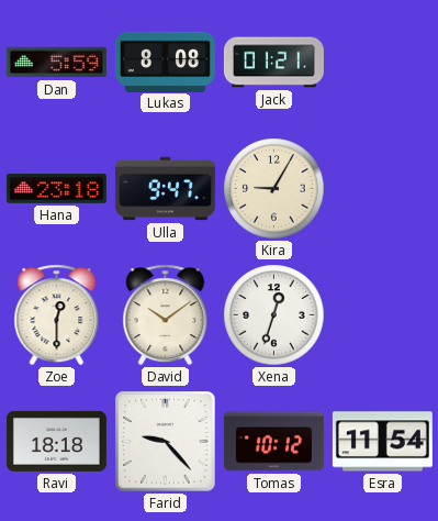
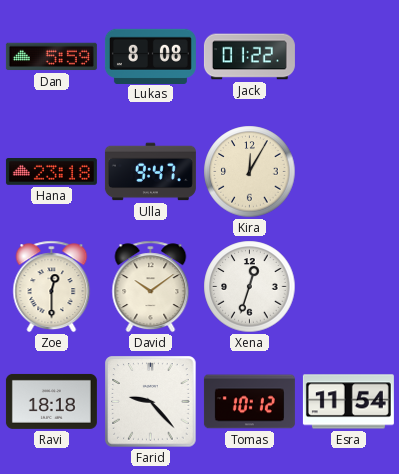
Jack: 01:21 -> 01:22 (249, 57)
Kira: 9:05 -> 12:05 (250, 172)
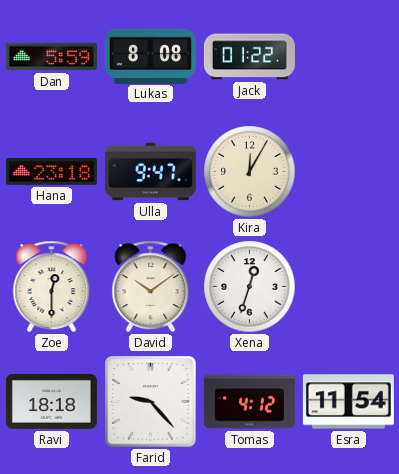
Tomas: 10:12 -> 4:12 (249, 402)
